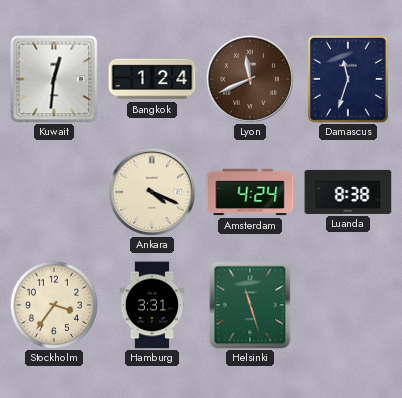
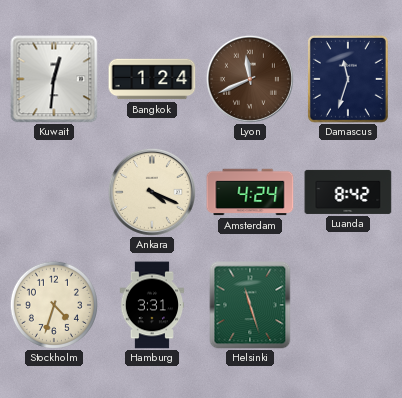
Luanda: 8:38 -> 8:42 (348, 192)
Stockholm: 3:36 -> 4:33 (54, 305)
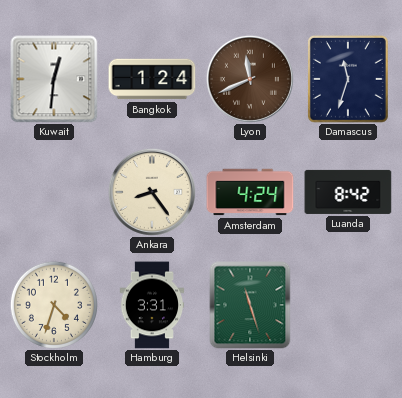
Ankara: 4:19 -> 8:24 (152, 192)
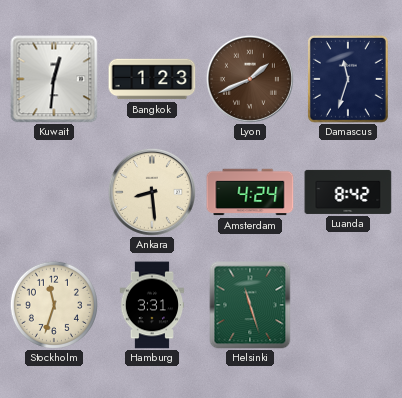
Bangkok: 1:24 -> 1:23 (152, 79)
Lyon: 11:41 -> 1:41 (250, 79)
Ankara: 8:24 -> 8:29 (152, 192)
Stockholm: 4:33 -> 11:33 (54, 305)
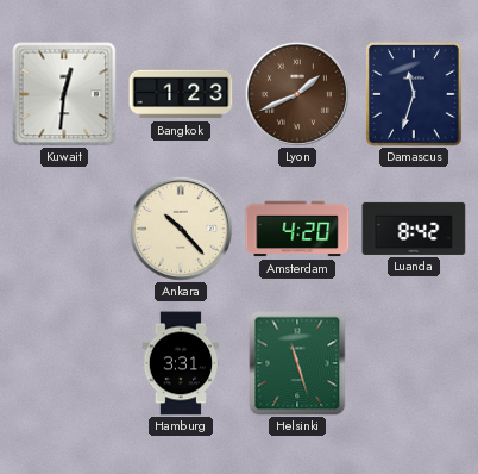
Ankara: 8:29 -> 10:23 (181, 229)
Amsterdam: 4:24 -> 4:20 (297, 229)
Stockholm: 11:33 -> none (54, 305)
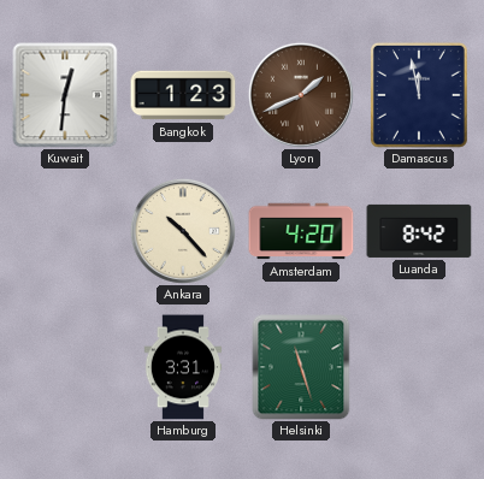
Damascus: 11:33 -> 11:58 (419, 95)
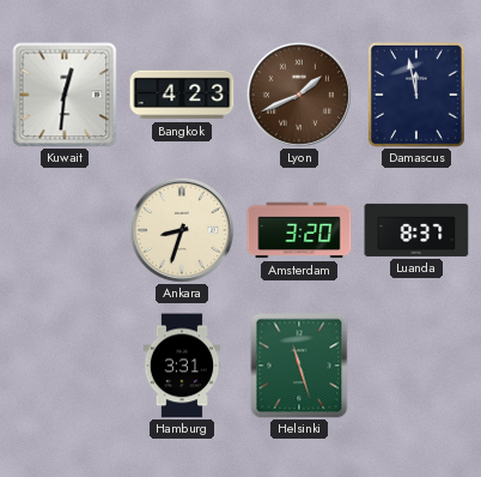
Bangkok: 1:23 -> 4:23 (182, 95)
Ankara: 10:23 -> 8:33 (182, 230)
Amsterdam: 4:20 -> 3:20 (299, 230)
Luanda: 8:42 -> 8:37 (416, 230)
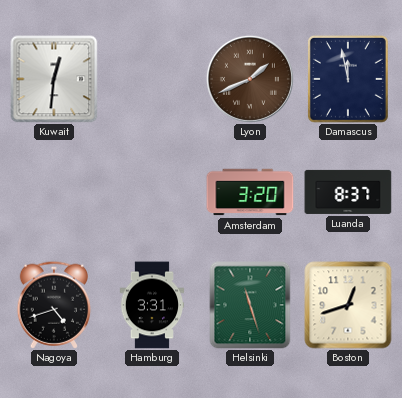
Bangkok: 4:23 -> none (182, 95)
Ankara: 8:33 -> none (182, 230)
Nagoya: none -> 4:42 (54, 305)
Boston: none -> 12:42 (348, 305)
